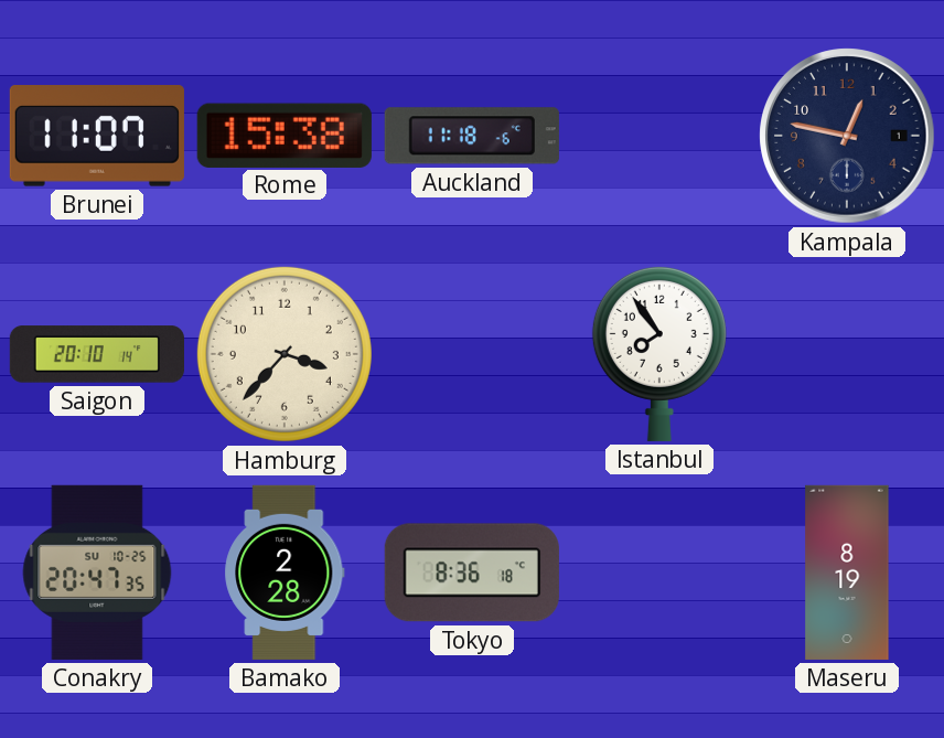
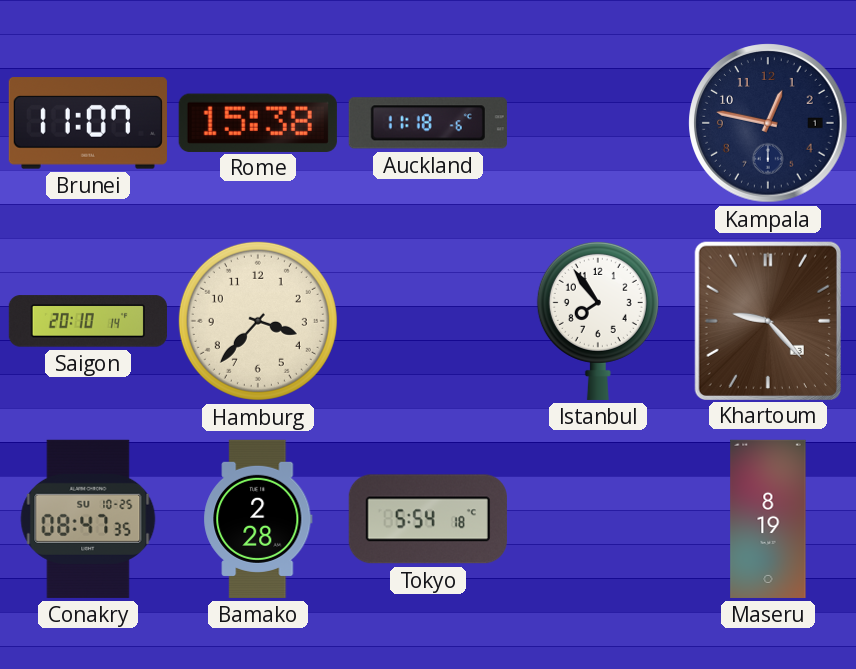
Khartoum: none -> 9:23 (768, 320)
Conakry: 20:47 -> 08:47 (88, 519)
Tokyo: 8:36 -> 5:54 (428, 519)
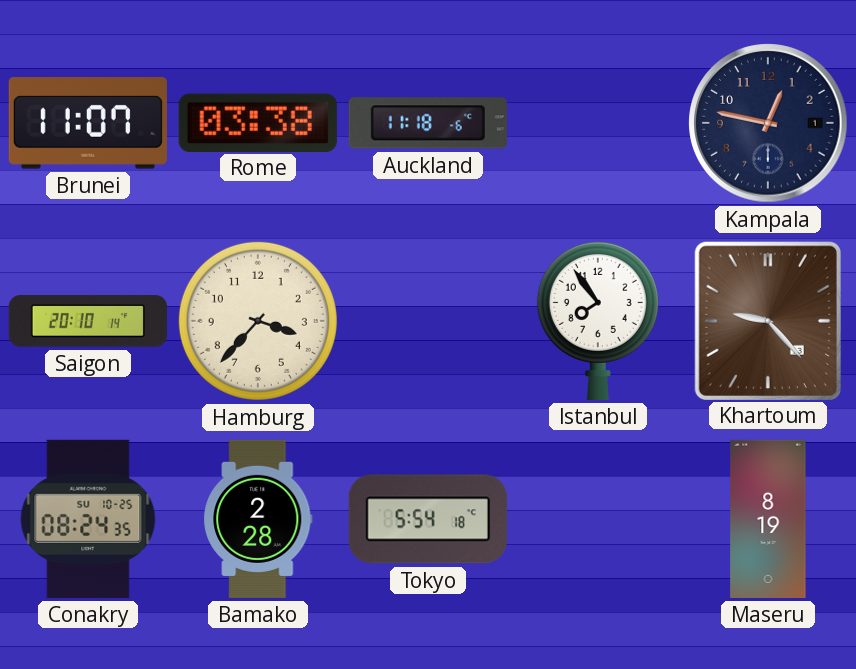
Rome: 15:38 -> 03:38 (258, 122)
Conakry: 08:47 -> 08:24 (88, 519)
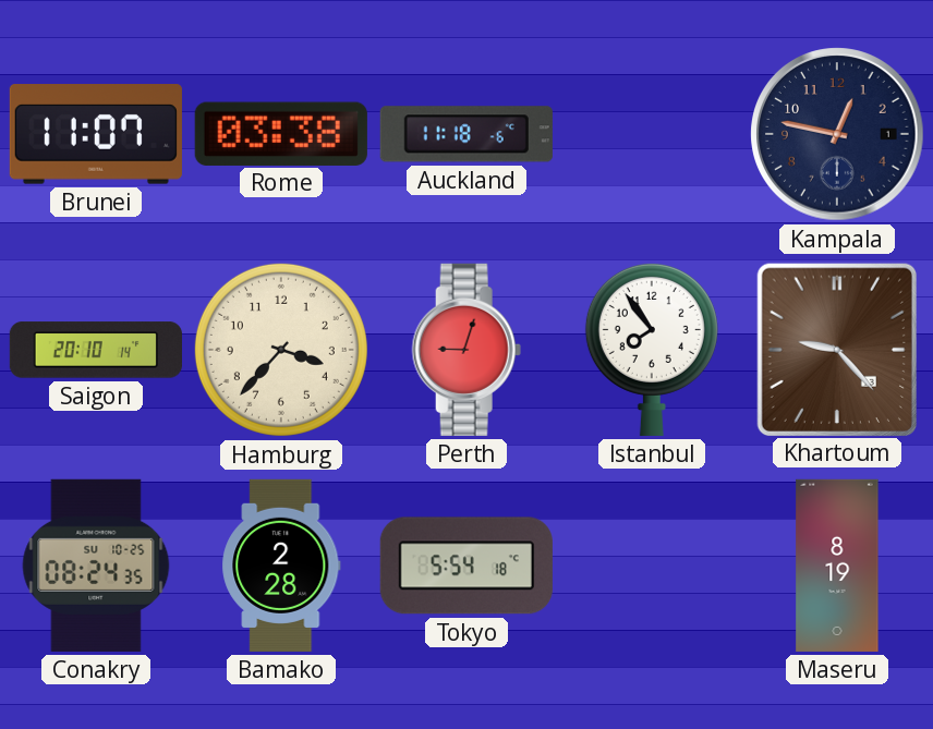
Perth: none -> 9:03 (466, 350)
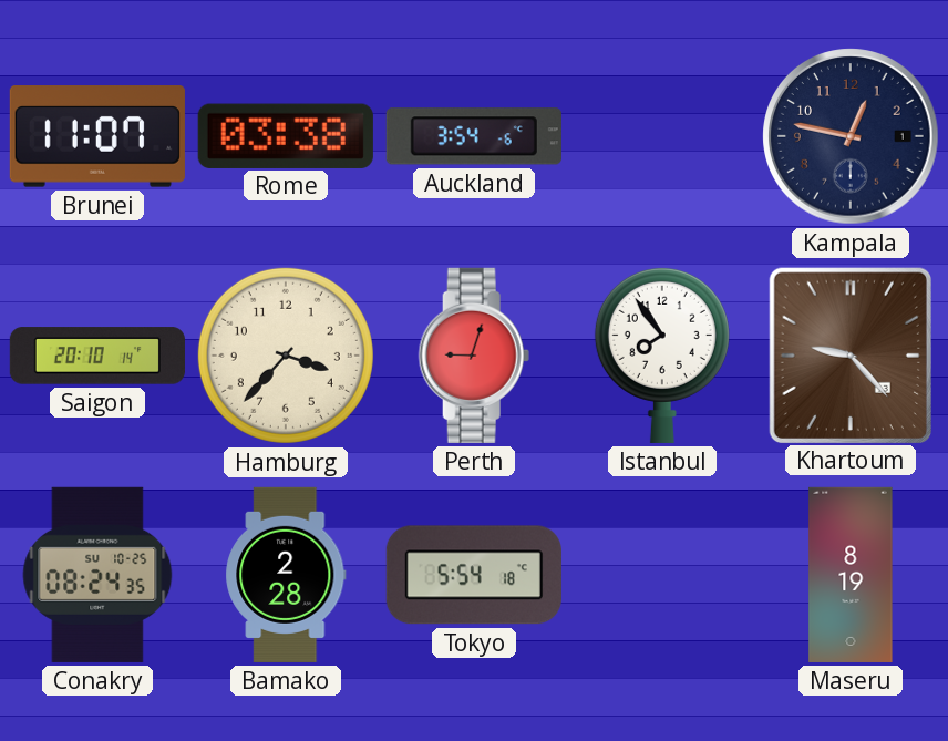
Auckland: 11:18 -> 3:54 (474, 136)
